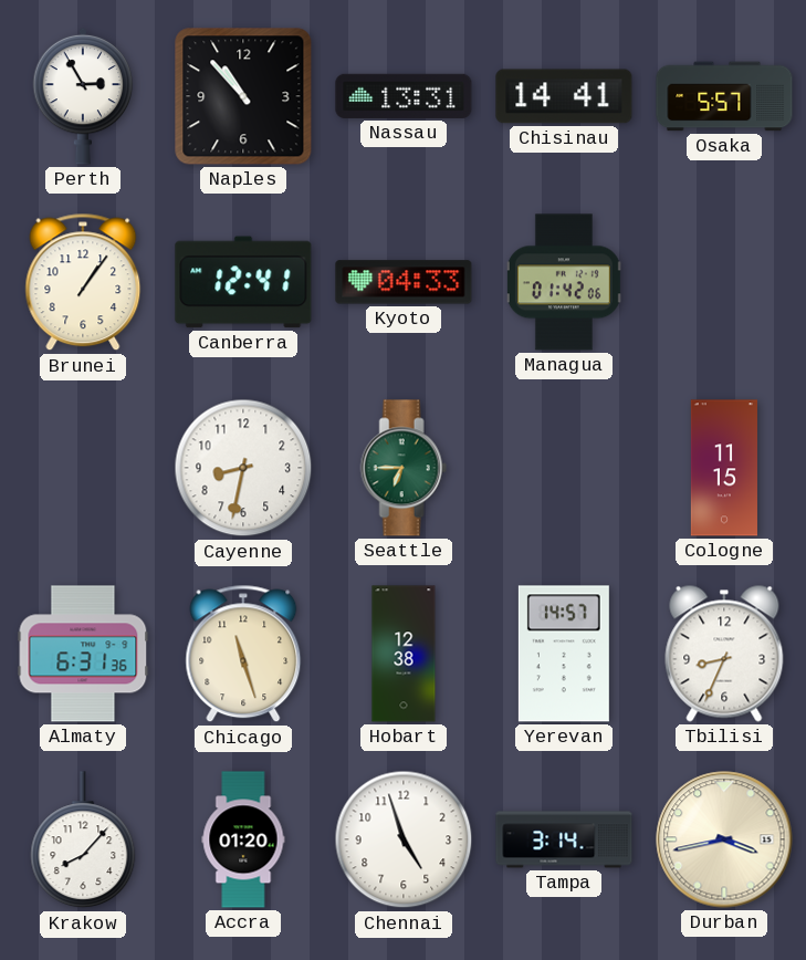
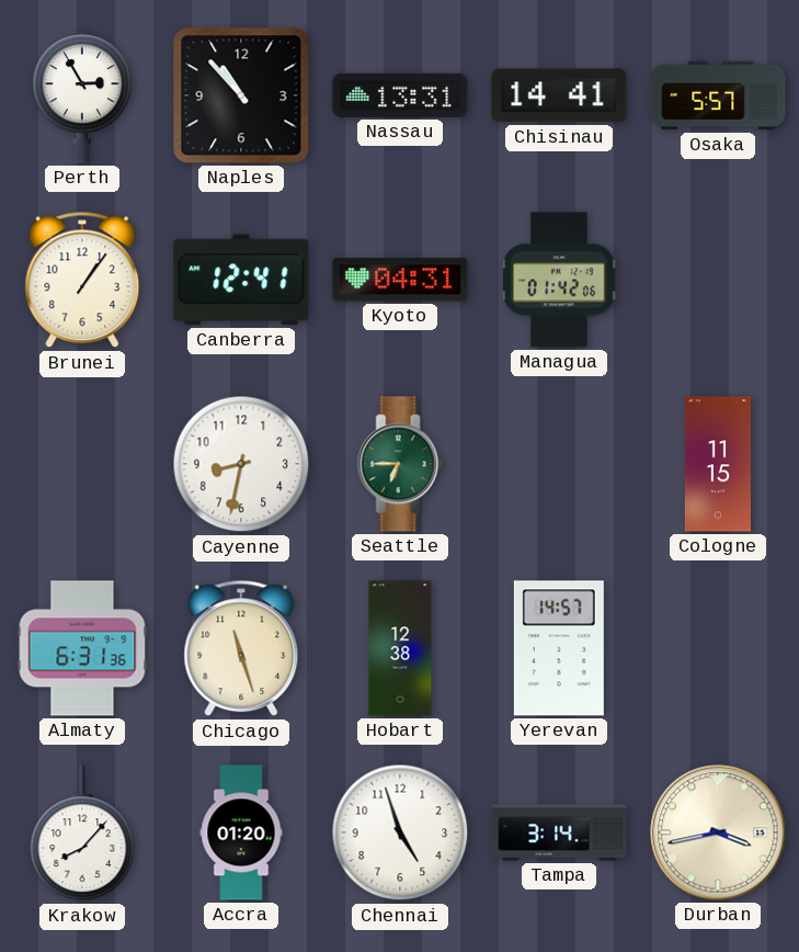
Kyoto: 04:33 -> 04:31 (400, 280)
Tbilisi: 8:34 -> none (724, 654)
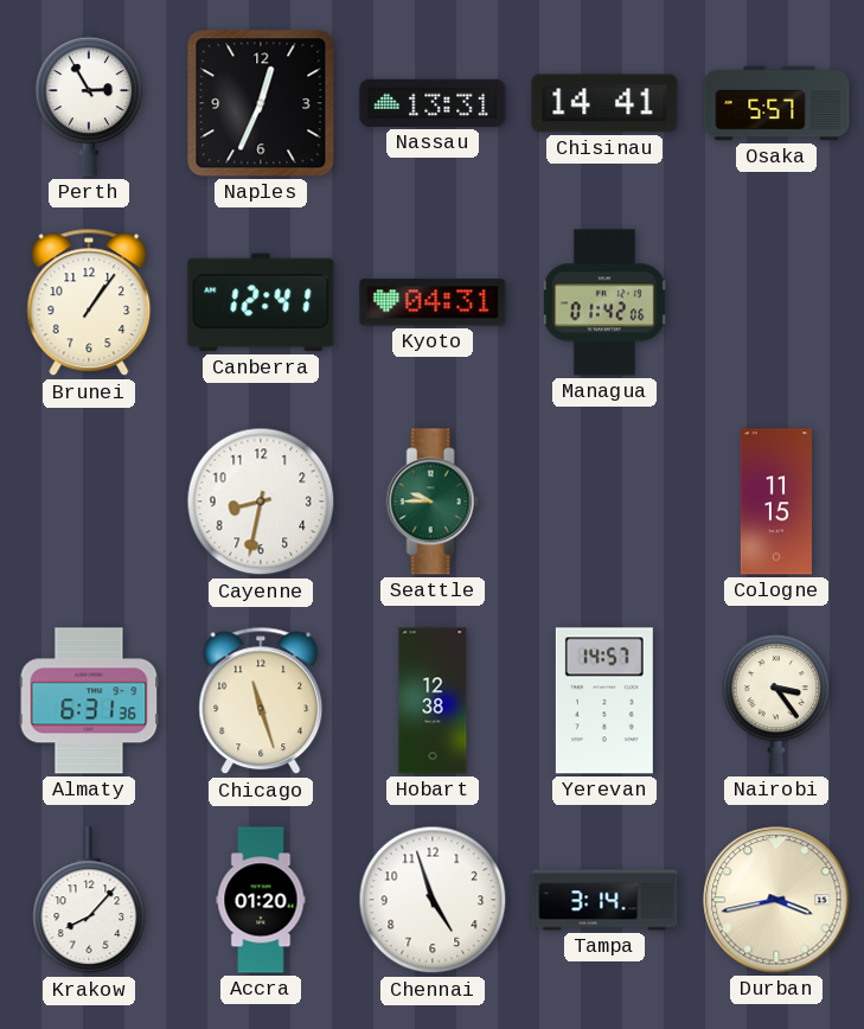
Naples: 10:53 -> 12:34 (261, 103)
Seattle: 6:45 -> 9:45 (433, 501)
Nairobi: none -> 3:24 (776, 701)
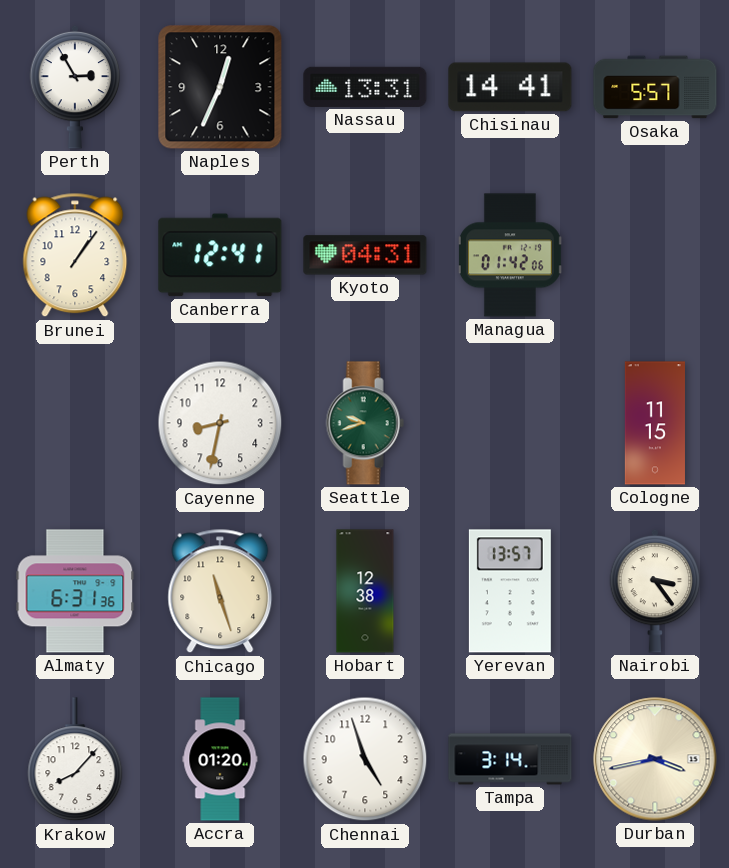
Seattle: 9:45 -> 9:42 (365, 423)
Yerevan: 14:57 -> 13:57 (510, 591)
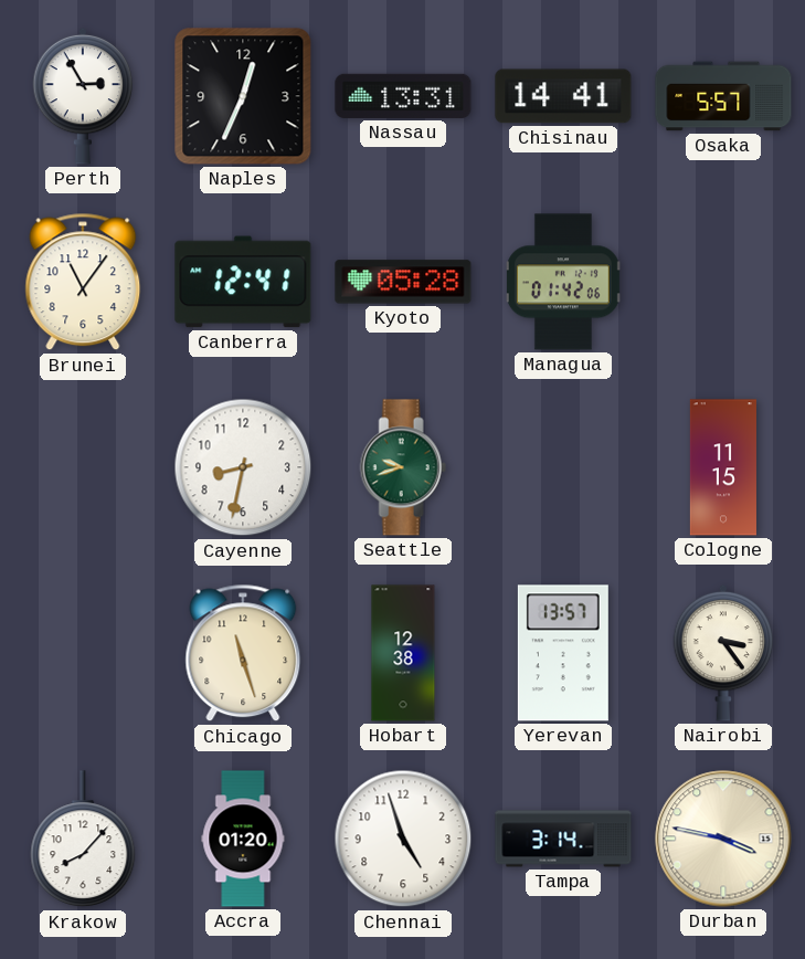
Brunei: 1:06 -> 11:06 (83, 282)
Kyoto: 04:31 -> 05:28 (403, 282)
Almaty: 6:31 -> none (75, 591)
Durban: 3:43 -> 3:47 (723, 839)
